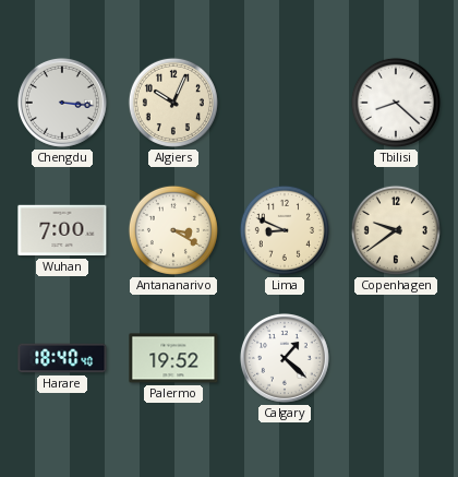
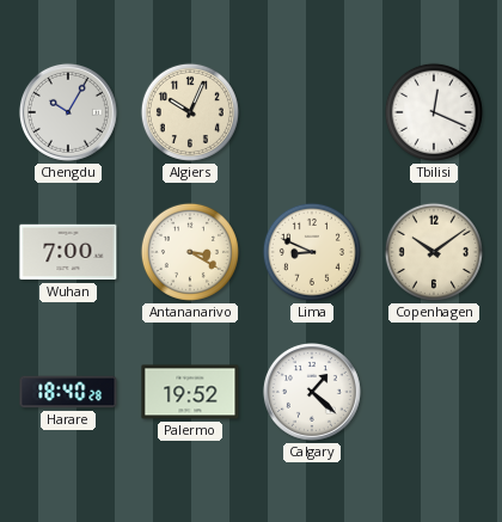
Chengdu: 3:16 -> 10:05 (68, 112)
Tbilisi: 8:22 -> 12:19 (434, 112)
Copenhagen: 9:39 -> 10:09 (434, 252)
Harare: 18:40:40 -> 18:40:28 (68, 392)
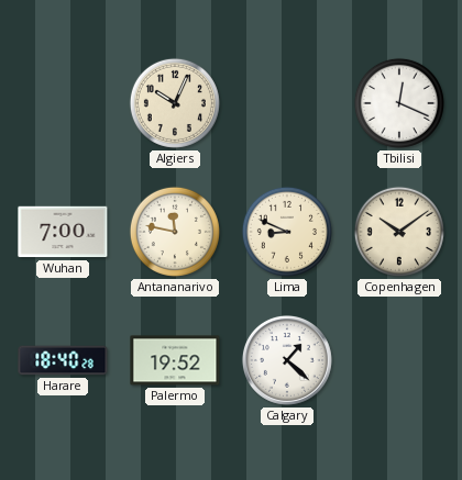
Chengdu: 10:05 -> none (68, 112)
Antananarivo: 3:20 -> 11:47 (175, 232)
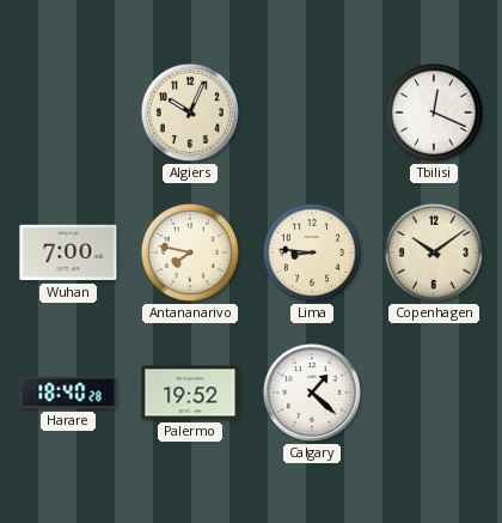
Antananarivo: 11:47 -> 7:47 (190, 253)
Lima: 8:49 -> 8:46 (312, 253)
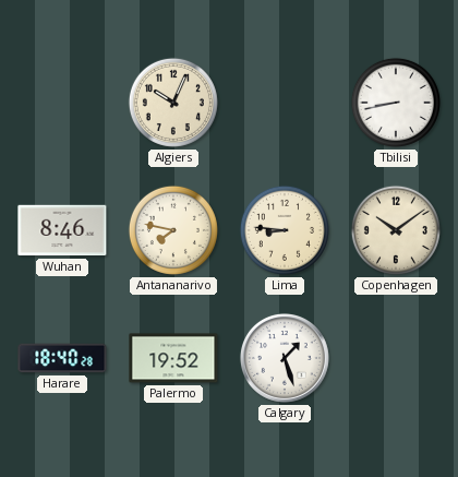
Tbilisi: 12:19 -> 8:43 (396, 103)
Wuhan: 7:00 -> 8:46 (62, 230)
Calgary: 1:22 -> 1:27 (285, 358)
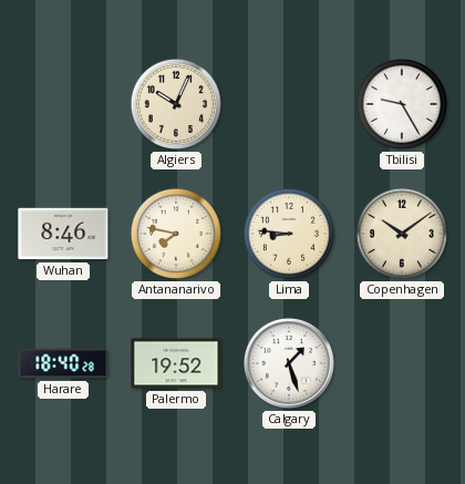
Tbilisi: 8:43 -> 9:25 (402, 104)
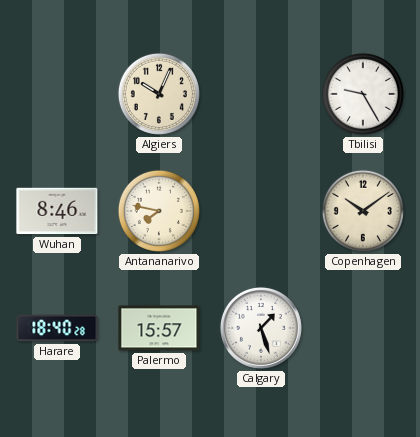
Lima: 8:46 -> none (289, 234)
Palermo: 19:52 -> 15:57 (159, 328)
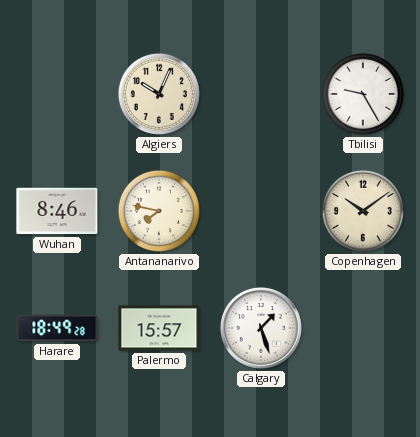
Harare: 18:40 -> 18:49 (57, 328)
